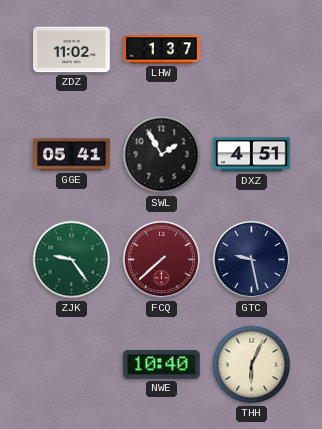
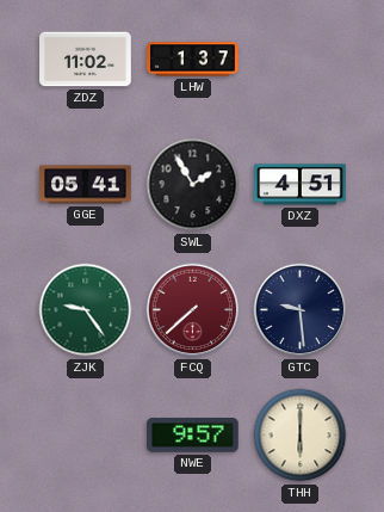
GTC: 9:28 -> 9:29 (301, 310)
NWE: 10:40 -> 9:57 (193, 436)
THH: 6:04 -> 6:00 (301, 436)
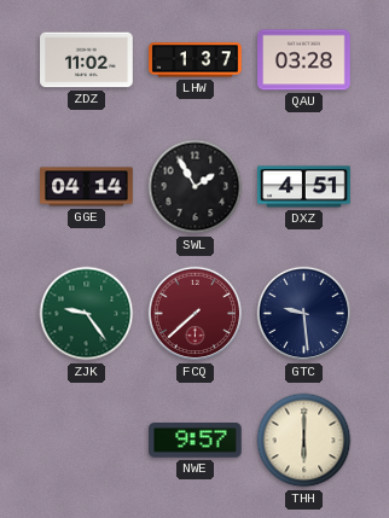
QAU: none -> 03:28 (304, 60)
GGE: 05:41 -> 04:14 (87, 187)
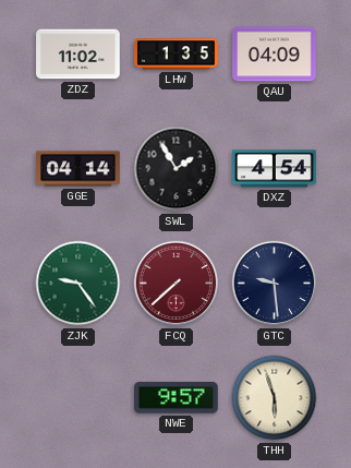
LHW: 1:37 -> 1:35 (177, 55)
QAU: 03:28 -> 04:09 (275, 55)
DXZ: 4:51 -> 4:54 (275, 169)
THH: 6:00 -> 5:57 (275, 398)
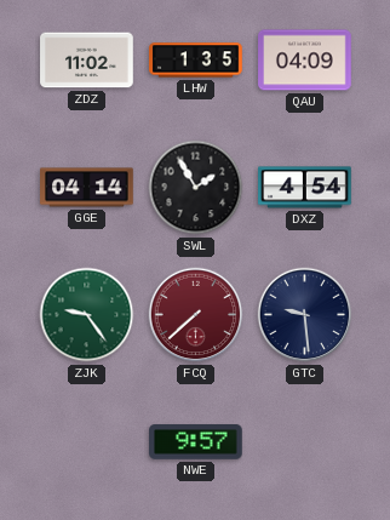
THH: 5:57 -> none (275, 398)
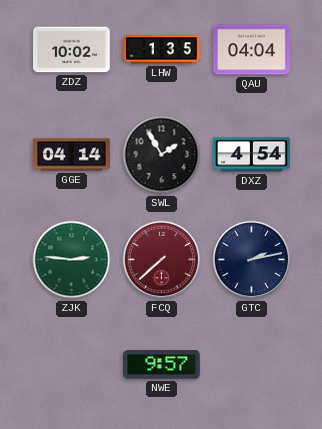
ZDZ: 11:02 -> 10:02 (72, 50)
QAU: 04:09 -> 04:04 (252, 50)
ZJK: 9:24 -> 2:46 (72, 260)
GTC: 9:29 -> 2:13 (252, 260)
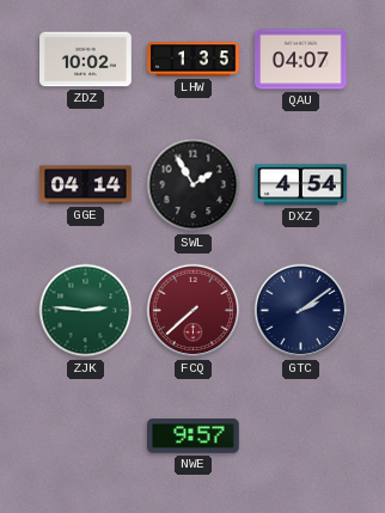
QAU: 04:04 -> 04:07 (301, 60)
GTC: 2:13 -> 2:09 (301, 311)
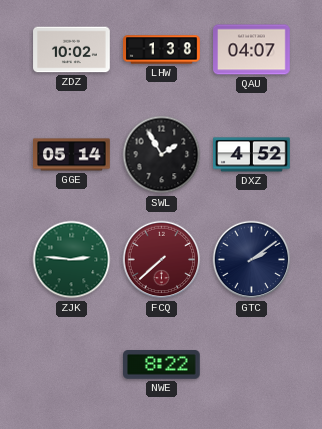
LHW: 1:35 -> 1:38 (162, 50)
GGE: 04:14 -> 05:14 (72, 155)
DXZ: 4:54 -> 4:52 (252, 155)
NWE: 9:57 -> 8:22 (162, 365)
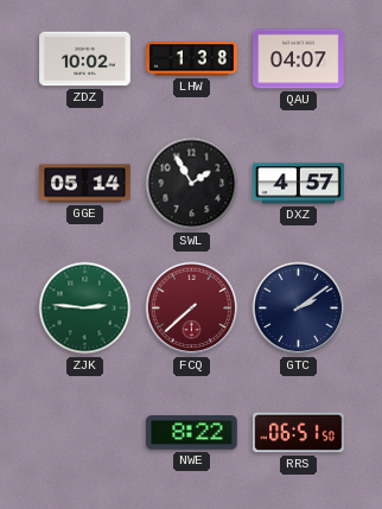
DXZ: 4:52 -> 4:57 (299, 184)
RRS: none -> 06:51 (299, 433)
